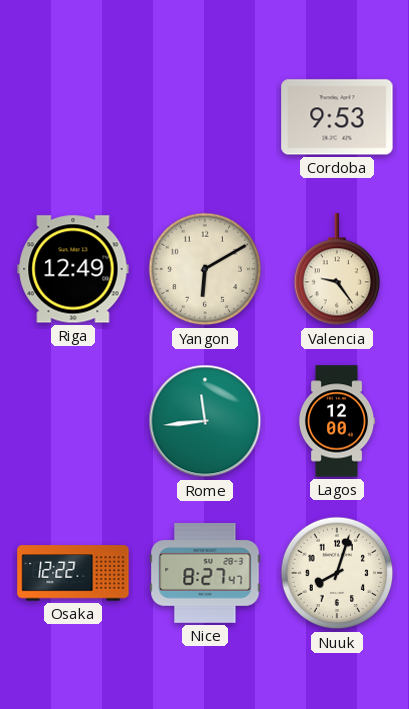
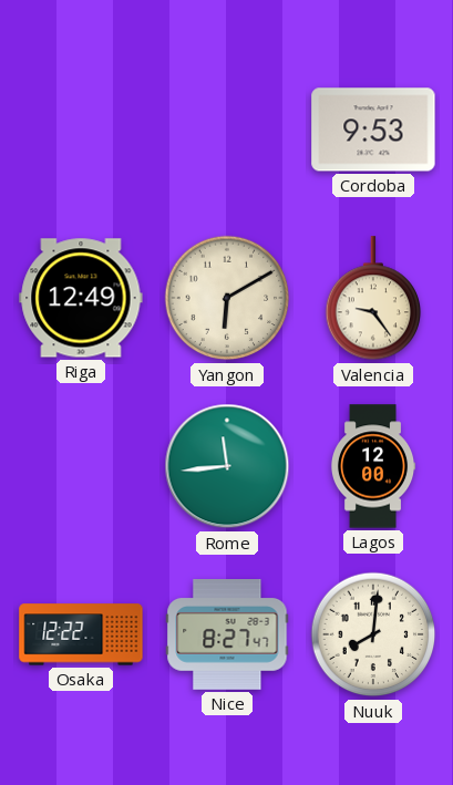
Nuuk: 8:03 -> 8:01 (373, 634)
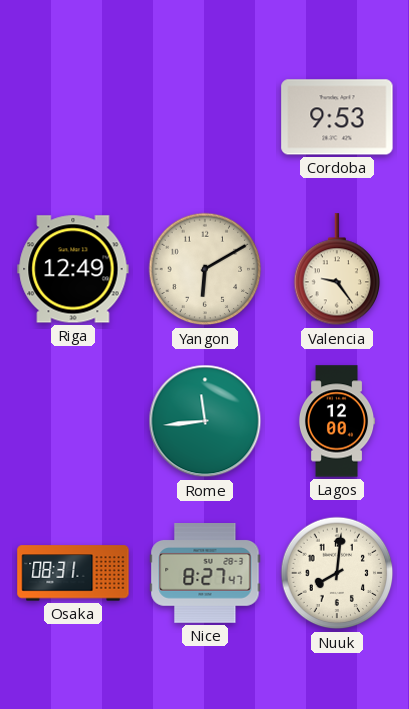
Osaka: 12:22 -> 08:31 (73, 573)
